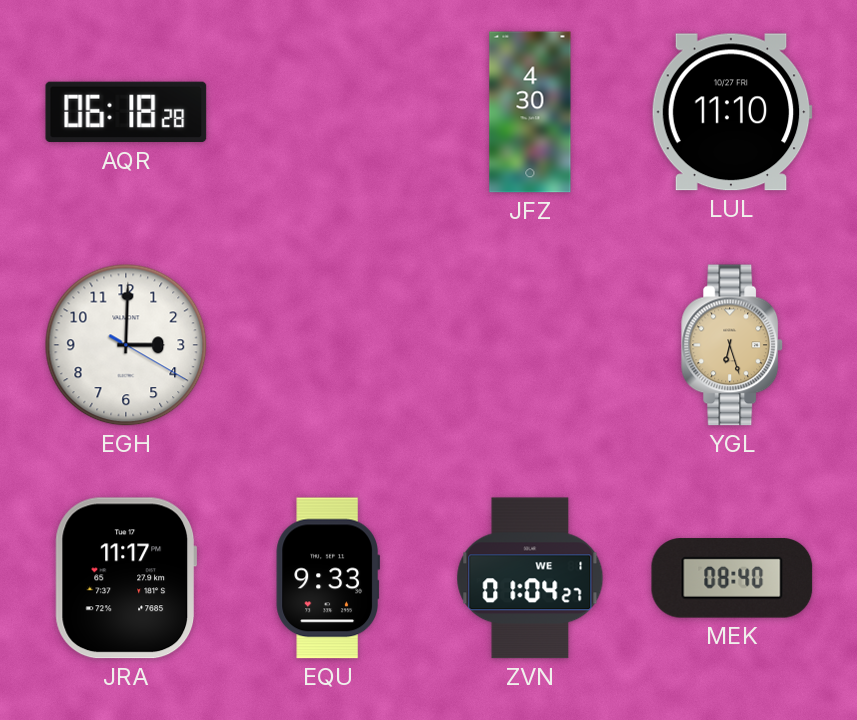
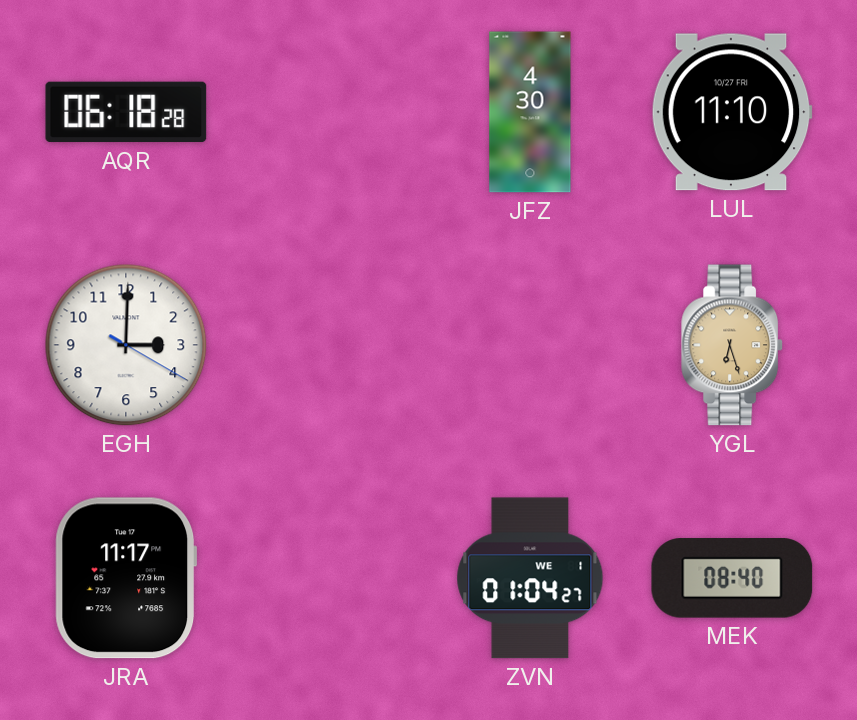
EQU: 9:33 -> none (327, 578)
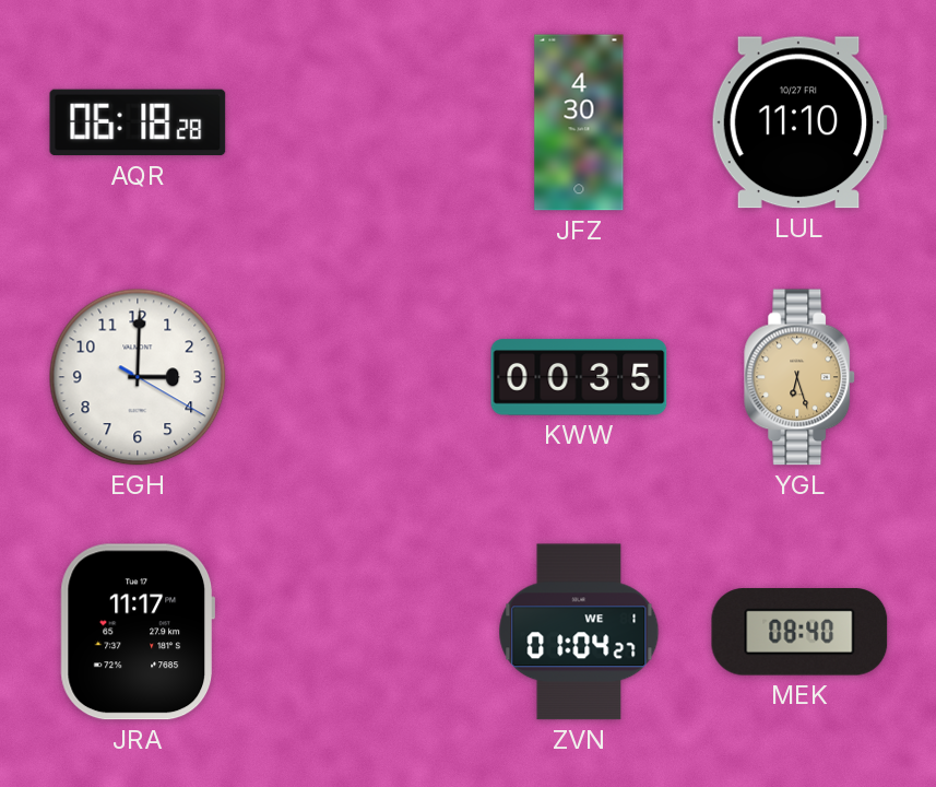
KWW: none -> 00:35 (579, 377)
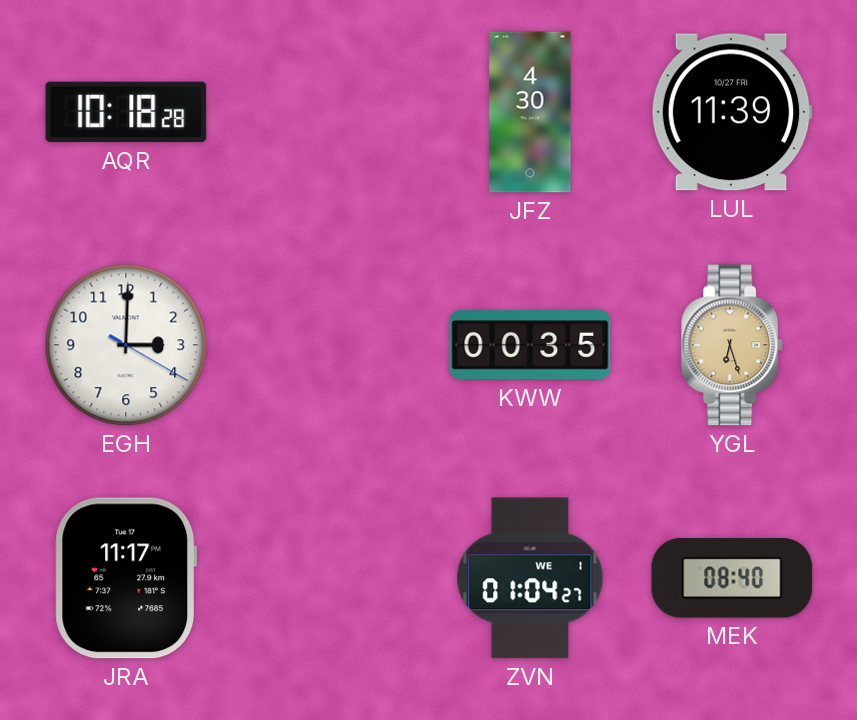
AQR: 06:18 -> 10:18 (126, 112)
LUL: 11:10 -> 11:39 (732, 112)
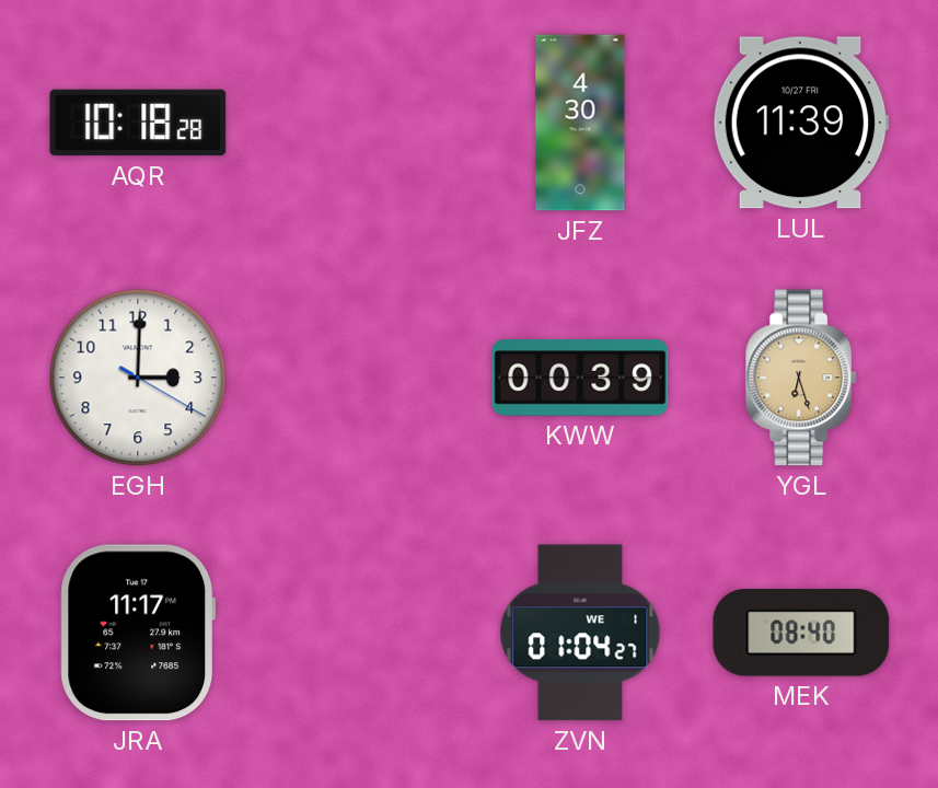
KWW: 00:35 -> 00:39 (580, 378)
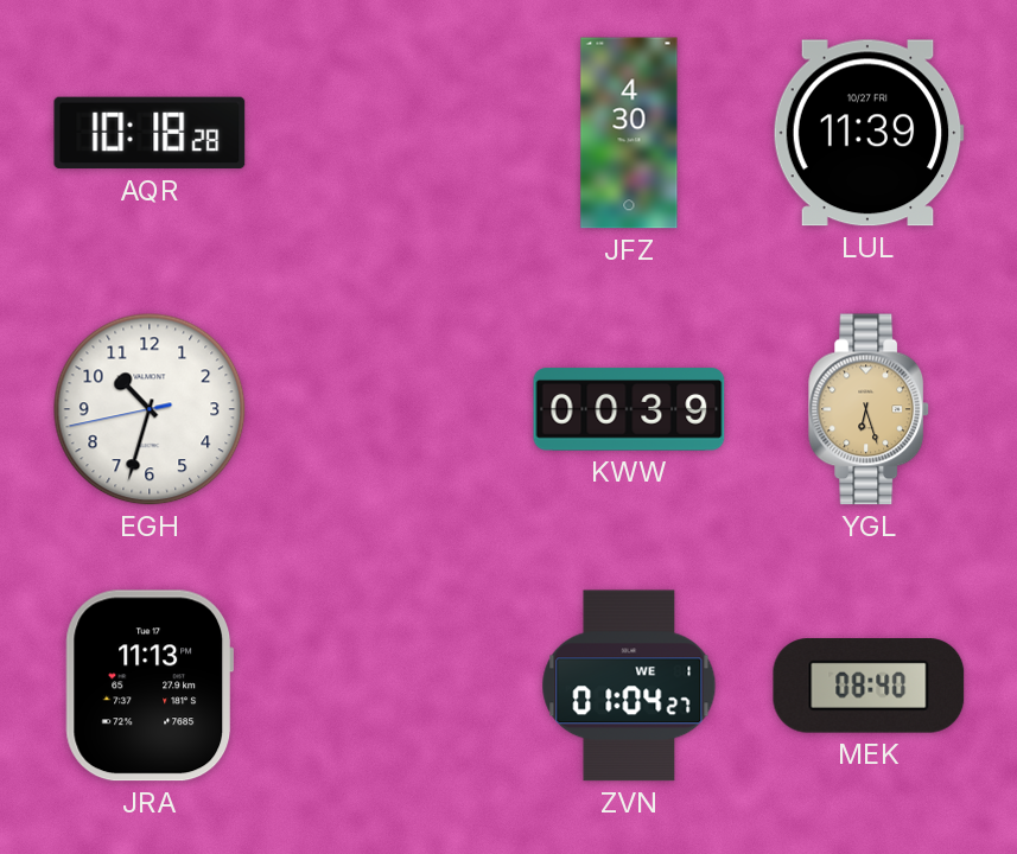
EGH: 3:00 -> 10:32 (150, 409)
JRA: 11:17 -> 11:13 (150, 686)
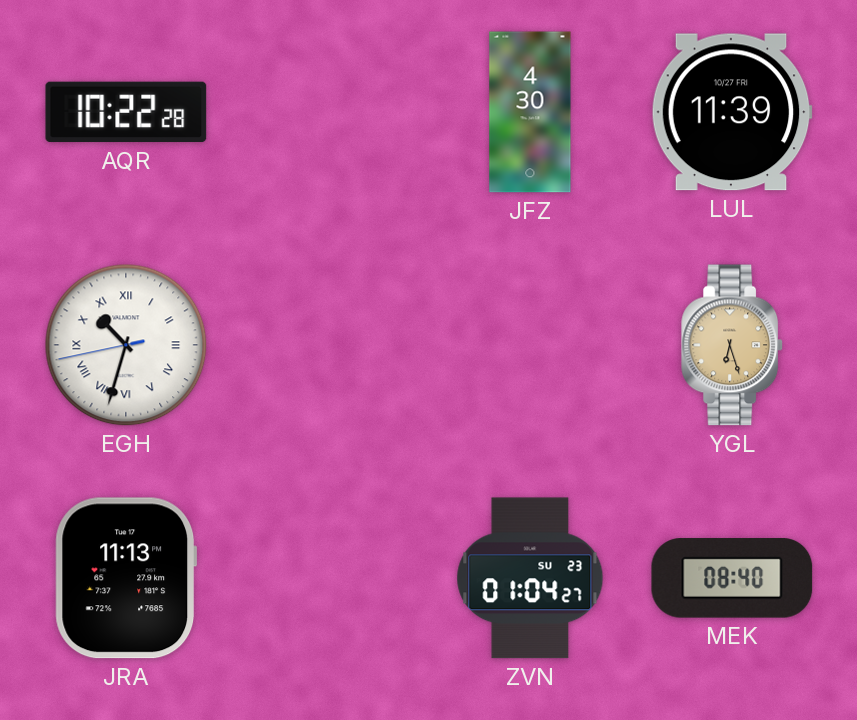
AQR: 10:18 -> 10:22 (126, 112)
EGH numerals: Arabic -> Roman (126, 345)
KWW: 00:39 -> none (629, 409)
ZVN date: WE 1 -> SU 23 (530, 578)
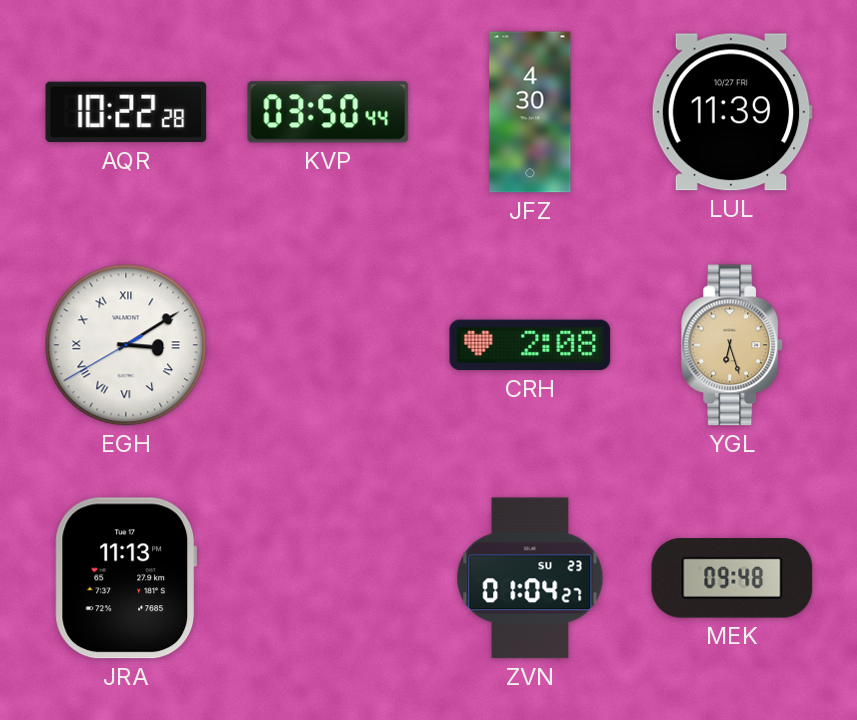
KVP: none -> 03:50 (328, 112)
EGH: 10:32 -> 3:09 (126, 345)
CRH: none -> 2:08 (530, 345)
MEK: 08:40 -> 09:48 (732, 578)
